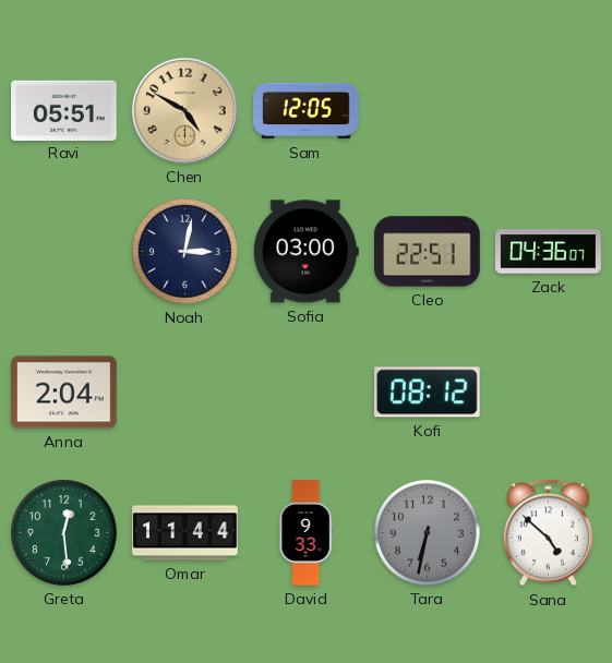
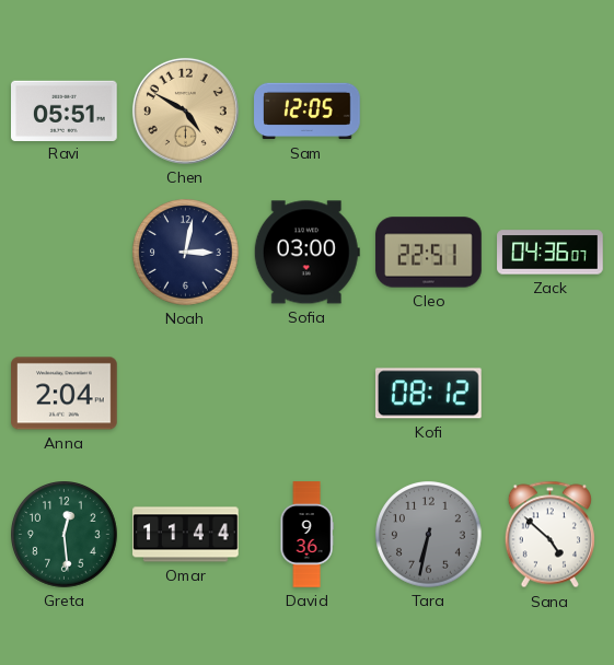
David: 9:33 -> 9:36 (306, 535)
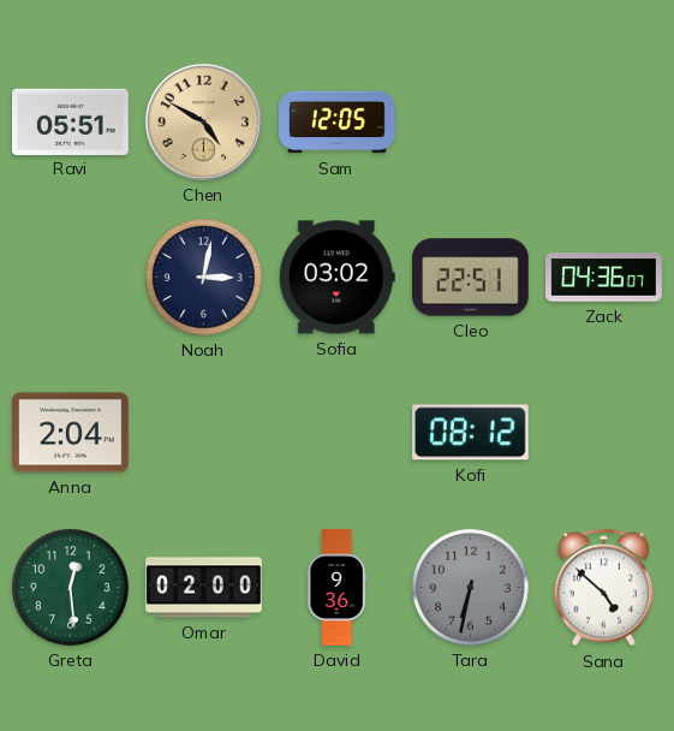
Sofia: 03:00 -> 03:02 (336, 278)
Omar: 11:44 -> 02:00 (204, 588)
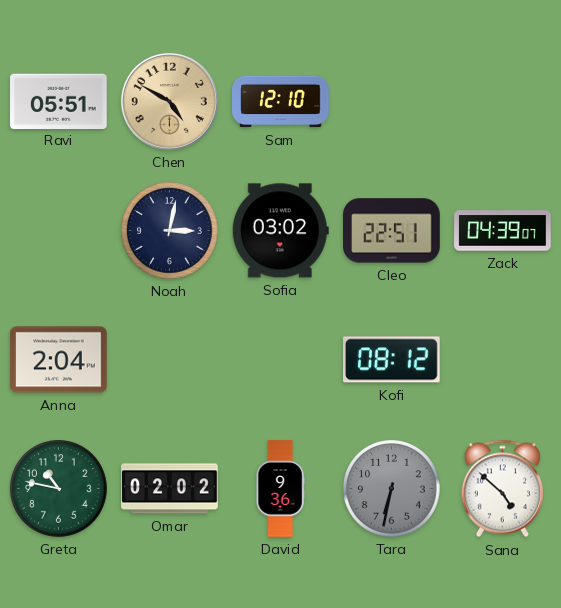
Sam: 12:05 -> 12:10 (281, 102)
Zack: 04:36 -> 04:39 (503, 231)
Greta: 12:29 -> 10:47 (59, 489)
Omar: 02:00 -> 02:02 (170, 489)
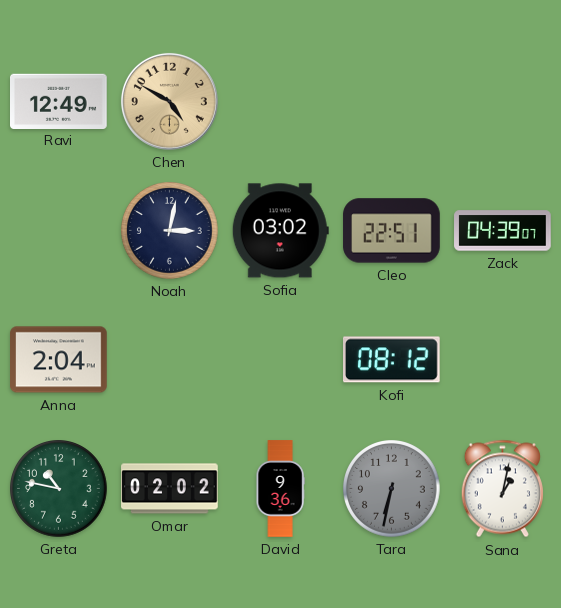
Ravi: 05:51 -> 12:49 (59, 101)
Sam: 12:10 -> none (281, 102)
Sana: 4:52 -> 1:02 (502, 489)
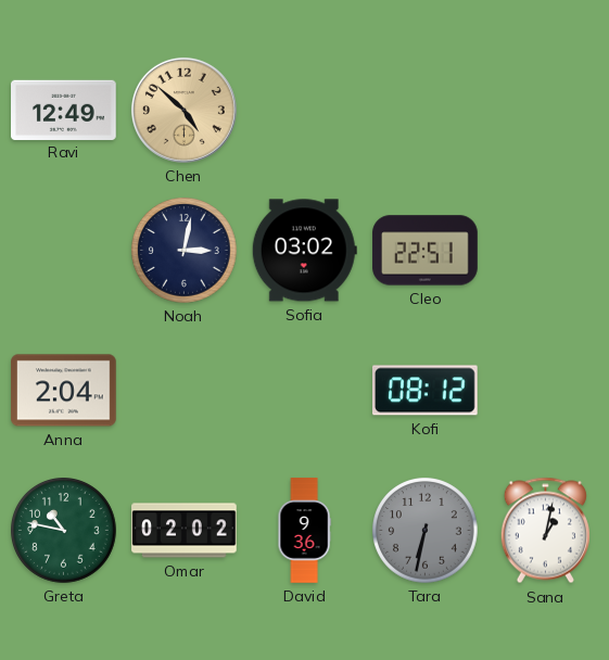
Chen: 4:50 -> 4:52 (183, 110)
Zack: 04:39 -> none (503, 231)
